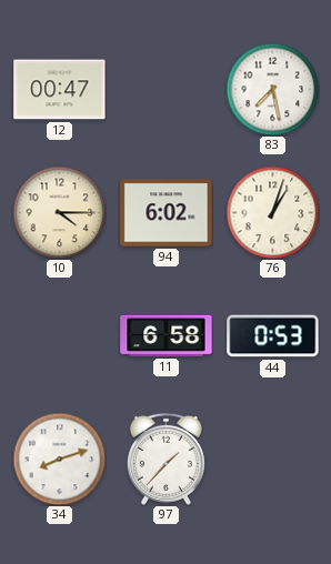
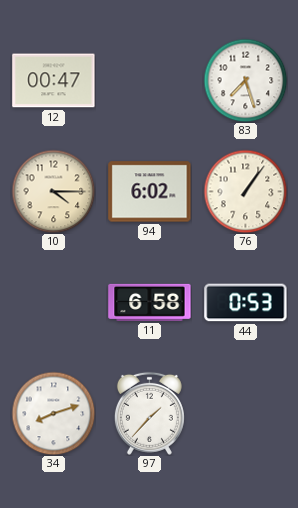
83: 7:28 -> 7:27 (245, 80)
76: 1:03 -> 1:06 (245, 191)
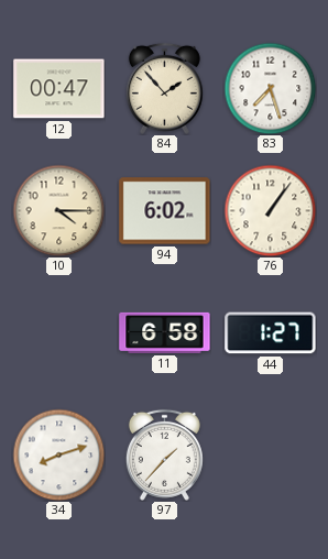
84: none -> 1:53 (164, 88)
44: 0:53 -> 1:27 (271, 333)
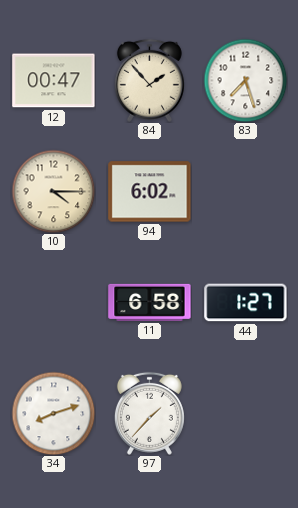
76: 1:06 -> none (270, 210)
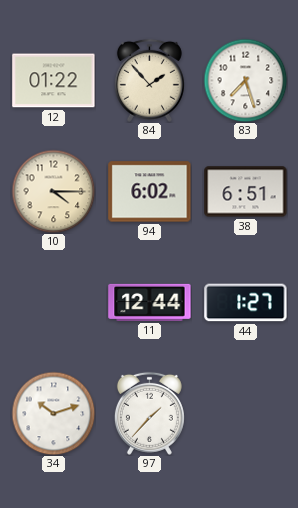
12: 00:47 -> 01:22 (54, 81)
38: none -> 6:51 (246, 192)
11: 6:58 -> 12:44 (150, 302)
34: 8:12 -> 10:12 (53, 413)
